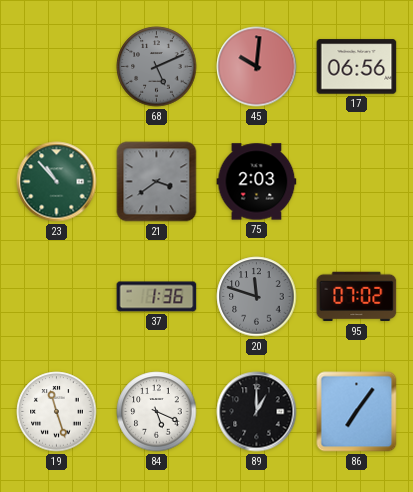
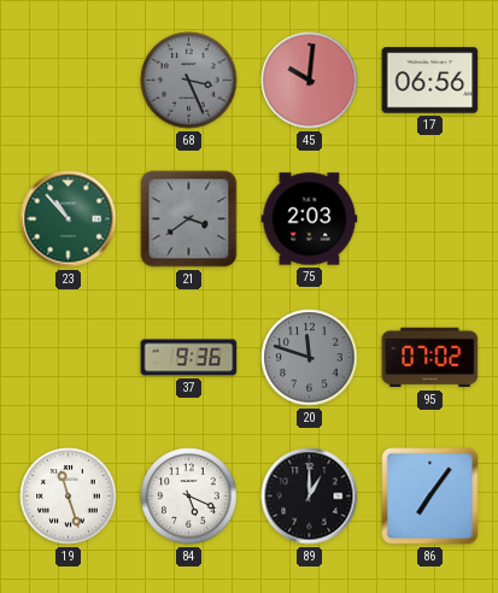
68: 5:11 -> 3:26 (189, 81)
37: 1:36 -> 9:36 (189, 358)
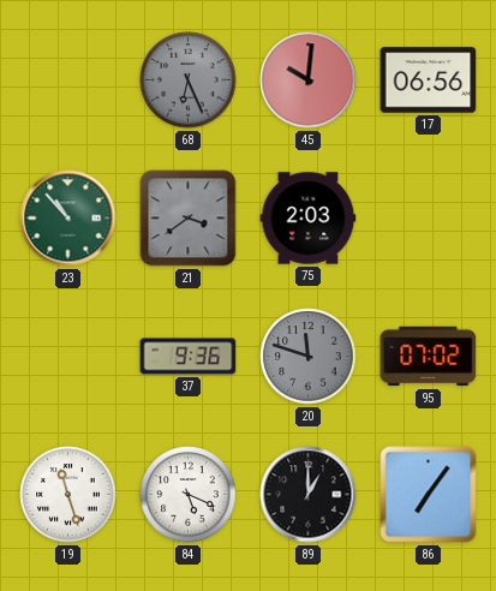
68: 3:26 -> 6:26 (189, 80)
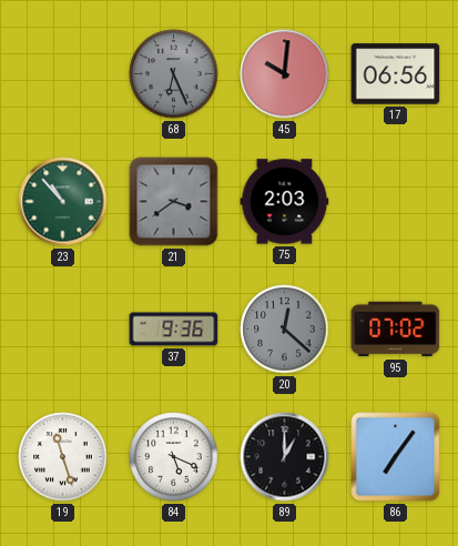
20: 11:48 -> 12:22 (285, 330)
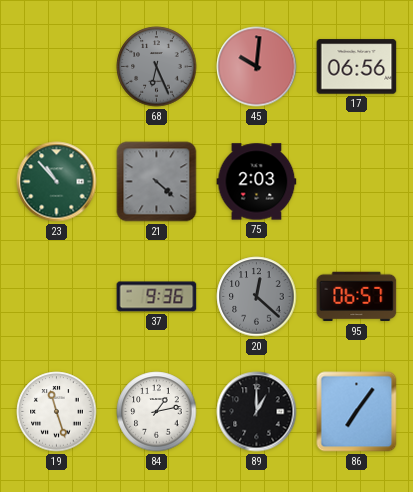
21: 3:39 -> 4:22 (157, 182)
95: 07:02 -> 06:57 (357, 297)
84: 5:19 -> 1:13 (157, 412)
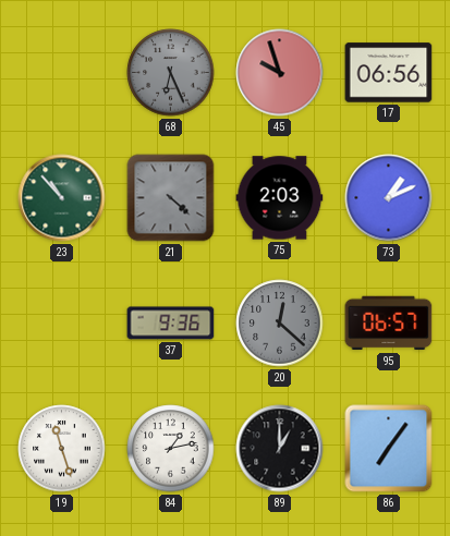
45: 10:01 -> 9:57 (280, 73)
73: none -> 1:11 (389, 198)
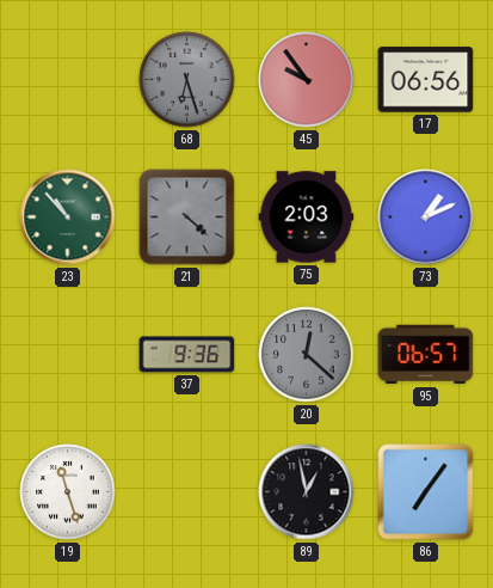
68: 6:26 -> 6:27 (187, 80)
45: 9:57 -> 9:54 (307, 80)
84: 1:13 -> none (171, 449)
89: 1:00 -> 12:58 (307, 492)
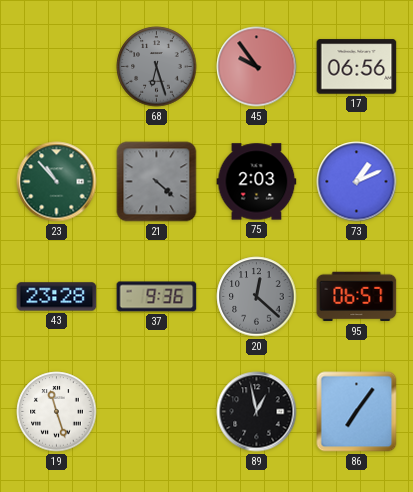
43: none -> 23:28 (57, 297)
